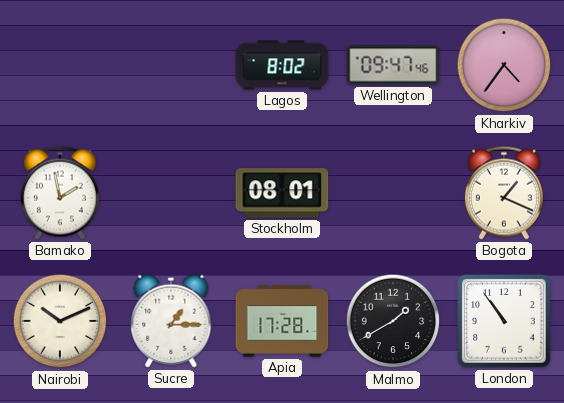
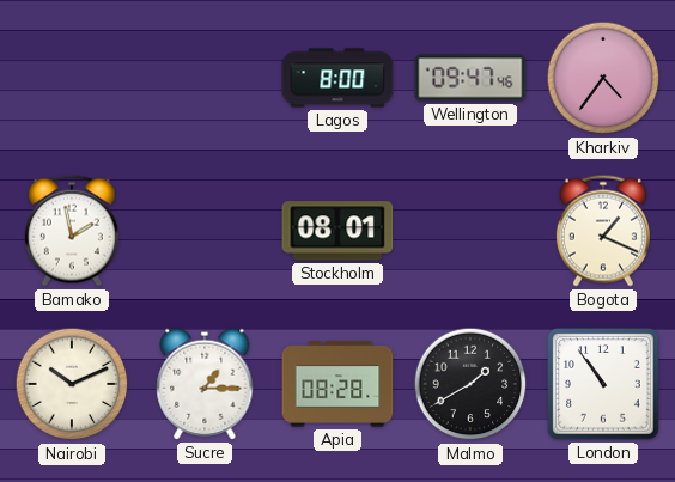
Lagos: 8:02 -> 8:00 (337, 78)
Apia: 17:28 -> 08:28 (337, 384)
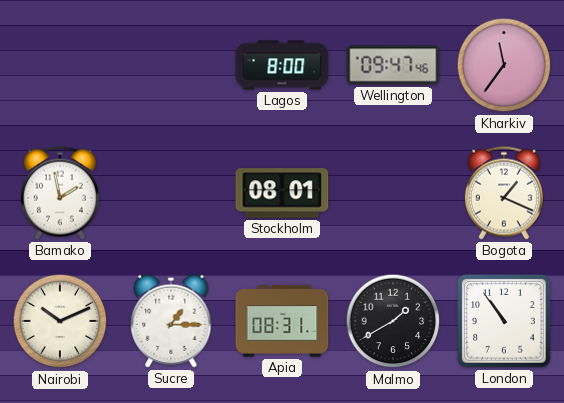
Kharkiv: 4:36 -> 11:36 (504, 65)
Apia: 08:28 -> 08:31 (282, 321)
